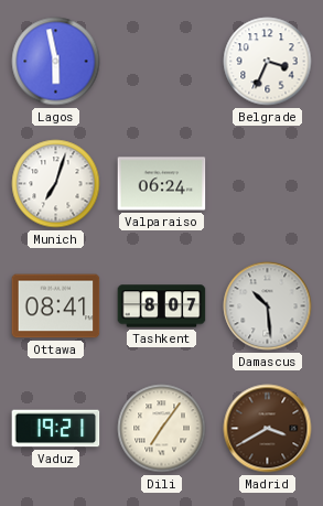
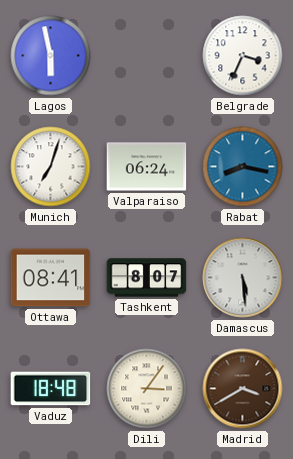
Rabat: none -> 8:17 (243, 167)
Damascus: 10:29 -> 5:29 (243, 278)
Vaduz: 19:21 -> 18:48 (51, 389)
Dili: 7:06 -> 3:06 (147, 389)
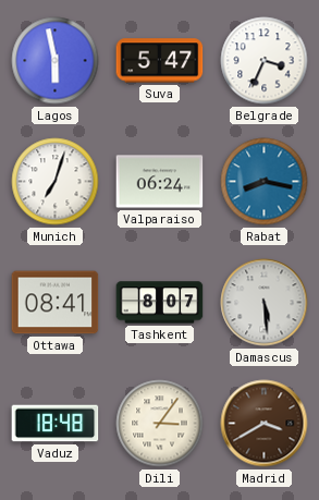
Suva: none -> 5:47 (160, 61)
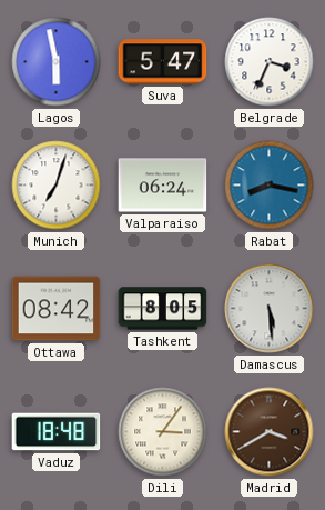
Ottawa: 08:41 -> 08:42 (57, 309)
Tashkent: 8:07 -> 8:05 (163, 309)
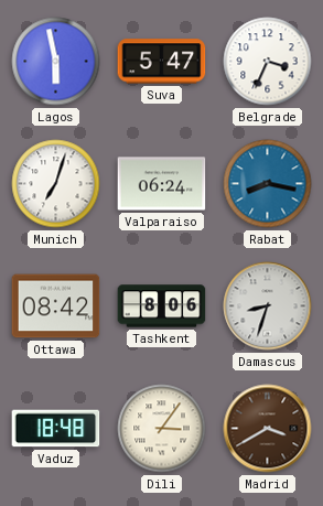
Tashkent: 8:05 -> 8:06 (162, 306)
Damascus: 5:29 -> 8:33 (268, 306)
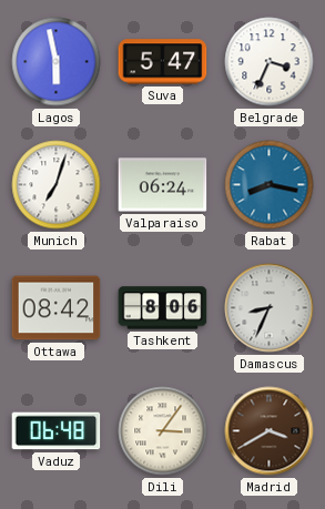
Damascus: 8:33 -> 8:34 (270, 308)
Vaduz: 18:48 -> 06:48 (57, 431)
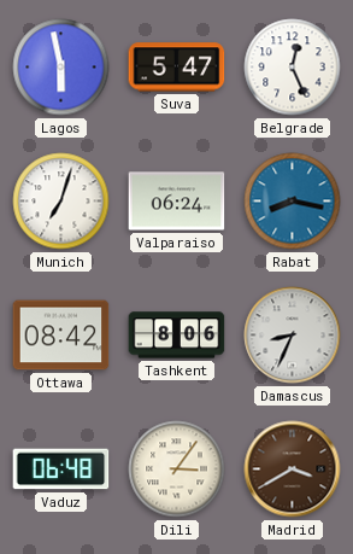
Belgrade: 3:34 -> 12:26 (293, 68)
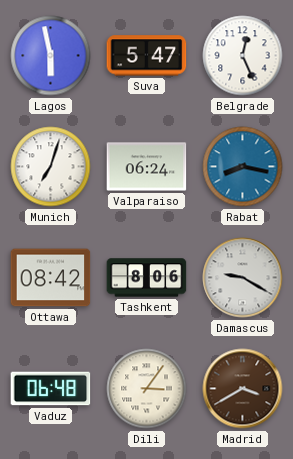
Damascus: 8:34 -> 9:20 (243, 278)
